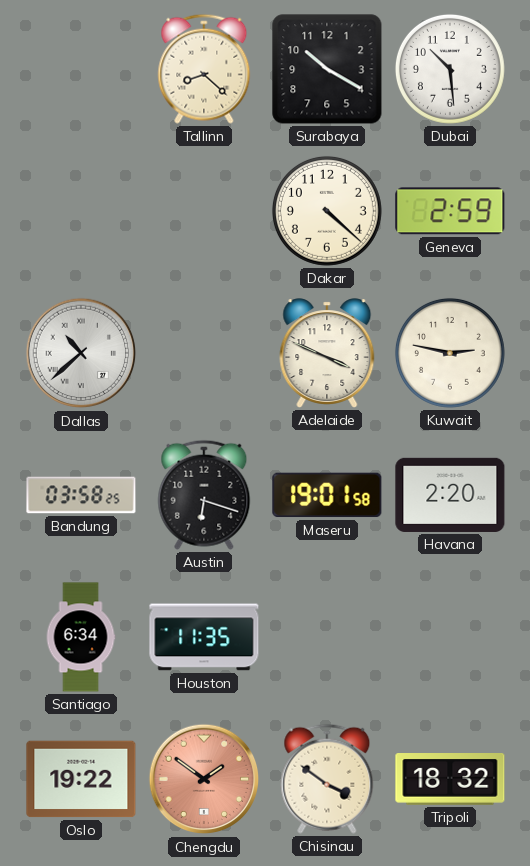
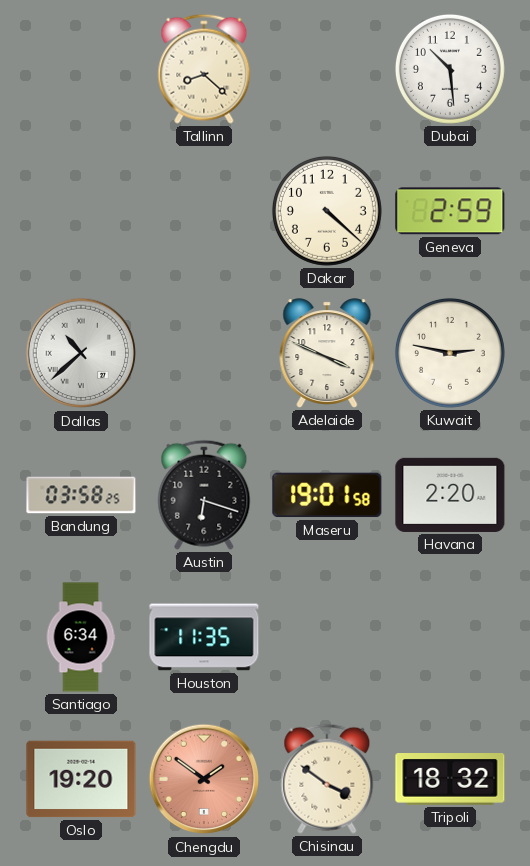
Surabaya: 10:20 -> none (327, 69)
Oslo: 19:22 -> 19:20 (81, 779)
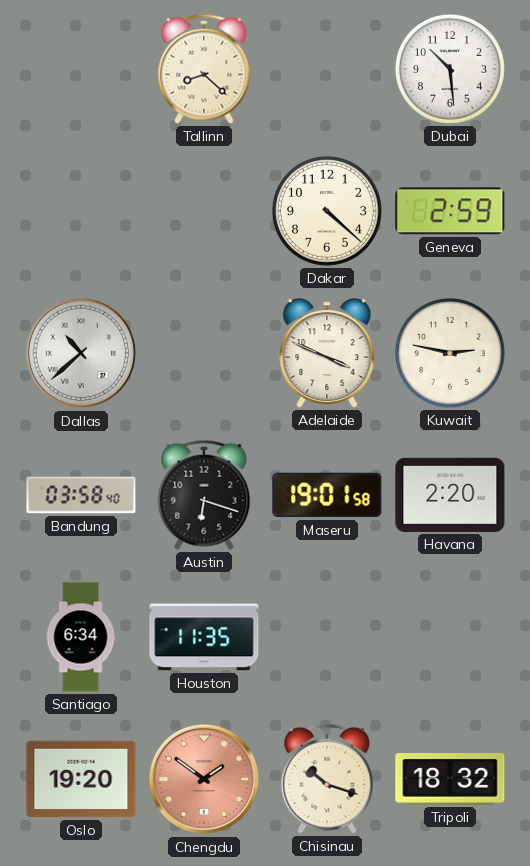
Bandung: 03:58:25 -> 03:58:40 (81, 495)
Chisinau: 3:51 -> 10:18 (327, 779)
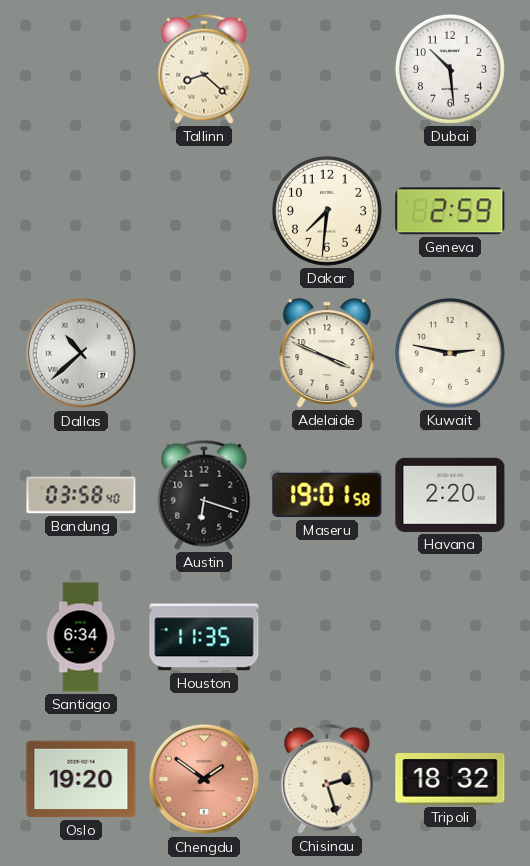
Dakar: 4:22 -> 7:31 (327, 211)
Chisinau: 10:18 -> 2:27 (327, 779)
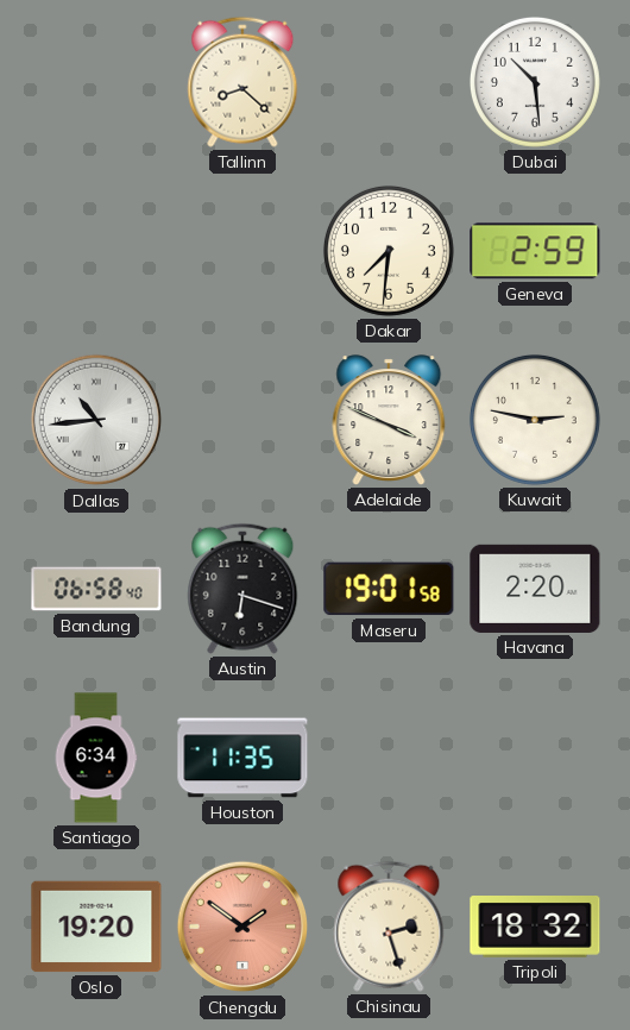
Dallas: 10:38 -> 10:44 (96, 420)
Bandung: 03:58 -> 06:58 (96, 589)
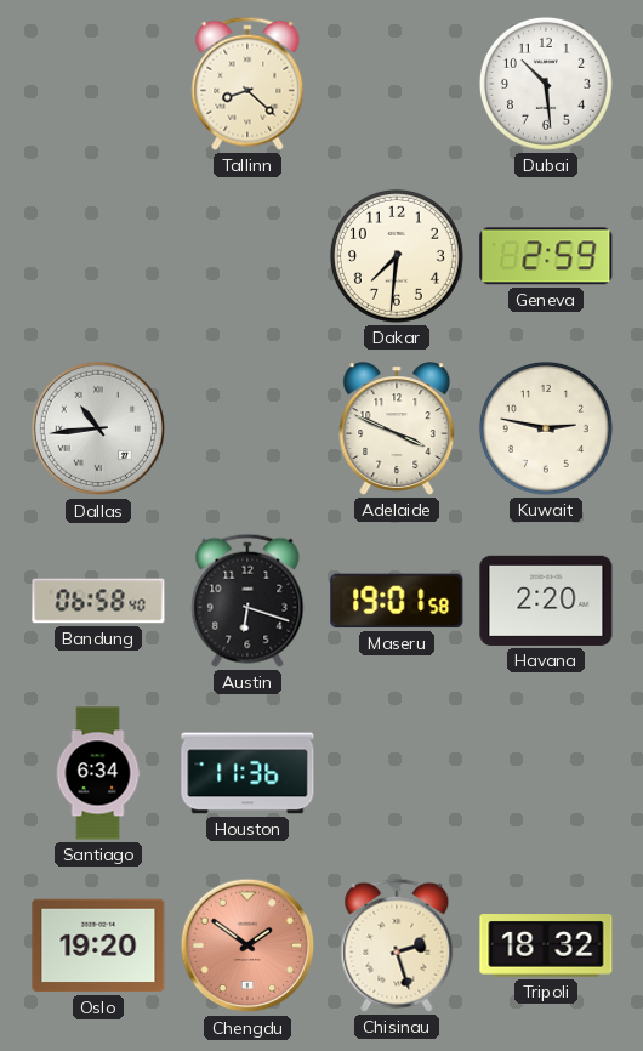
Houston: 11:35 -> 11:36 (247, 773)
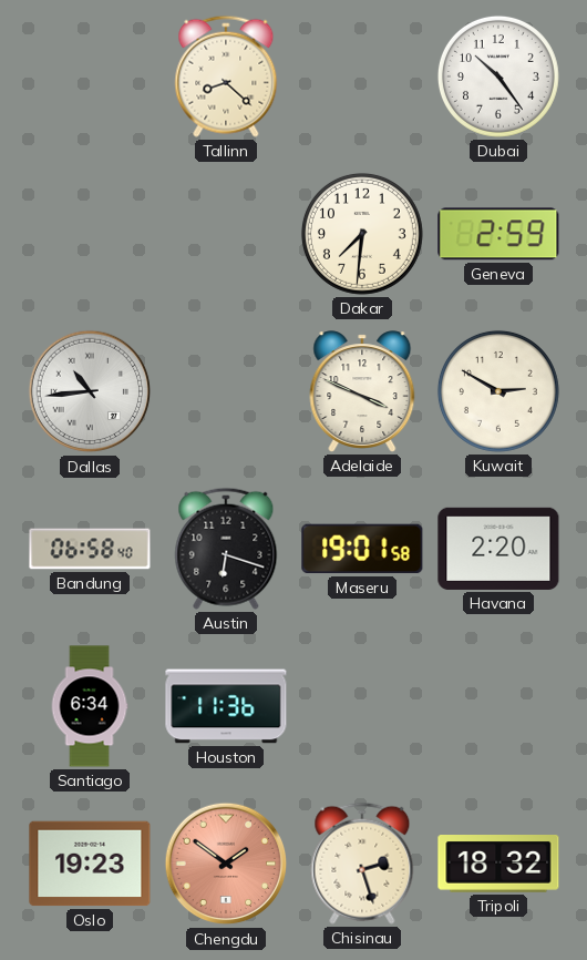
Dubai: 10:29 -> 10:24 (498, 76)
Kuwait: 2:47 -> 2:50 (498, 391)
Oslo: 19:20 -> 19:23 (90, 864)
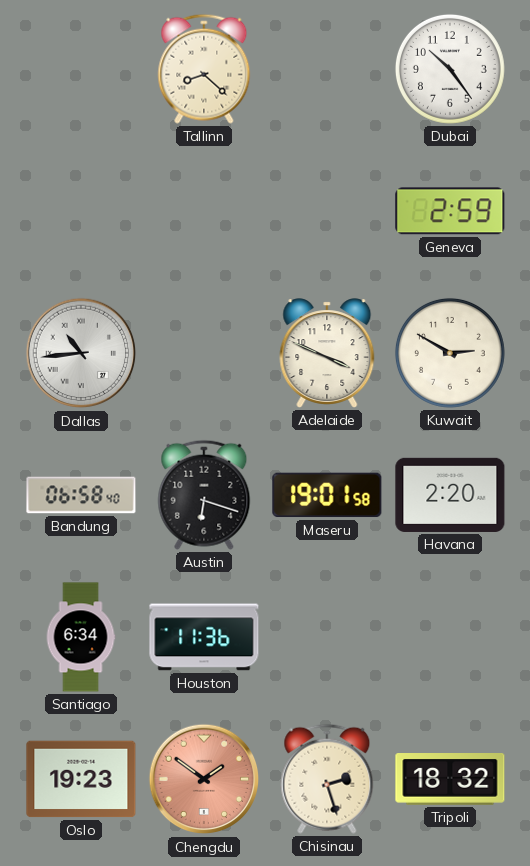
Dakar: 7:31 -> none (362, 234)
